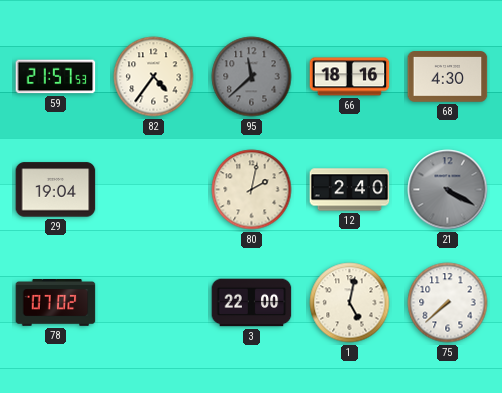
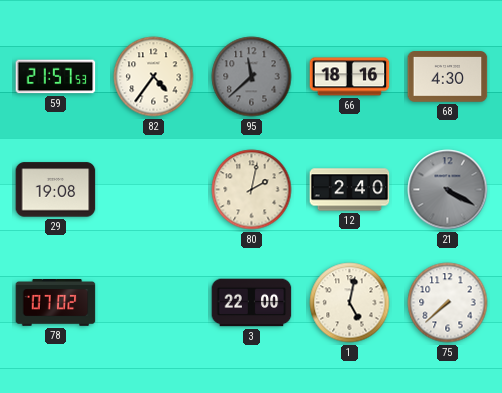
29: 19:04 -> 19:08 (56, 190)
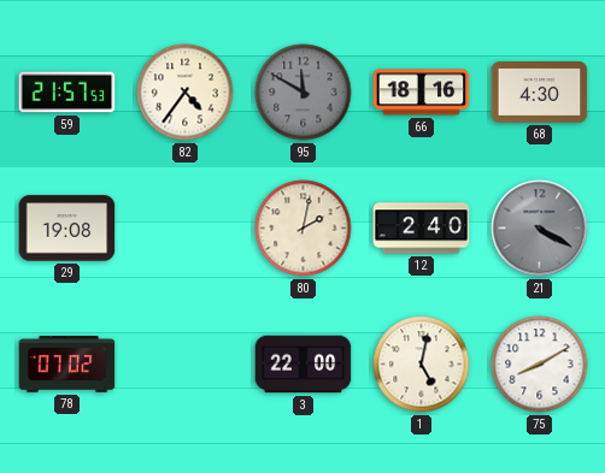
95: 11:38 -> 11:50 (304, 93)
75: 7:38 -> 8:10 (540, 365)
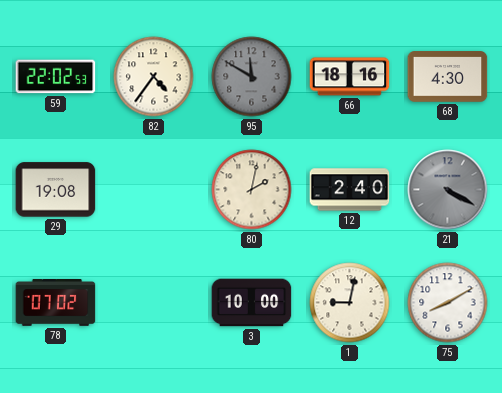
59: 21:57 -> 22:02 (56, 77)
3: 22:00 -> 10:00 (252, 303)
1: 5:02 -> 9:02 (350, 303)
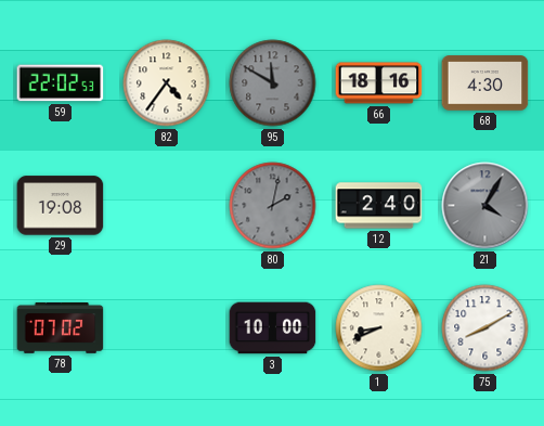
80 dial: cream -> grey (273, 206)
21: 4:20 -> 4:05 (485, 206)
1: 9:02 -> 8:41 (379, 328)
